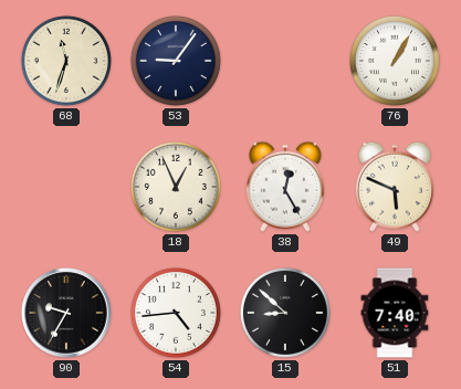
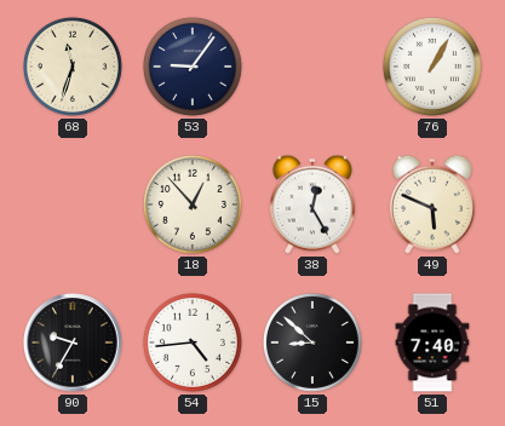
18: 12:56 -> 12:53 (193, 205)
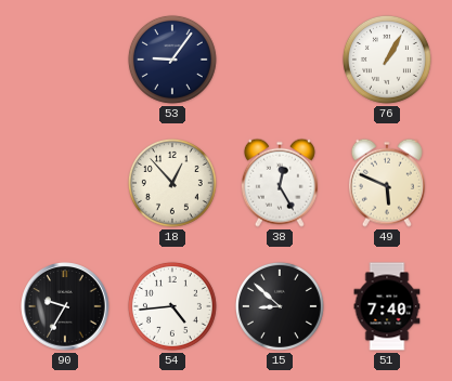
68: 11:33 -> none (73, 67)
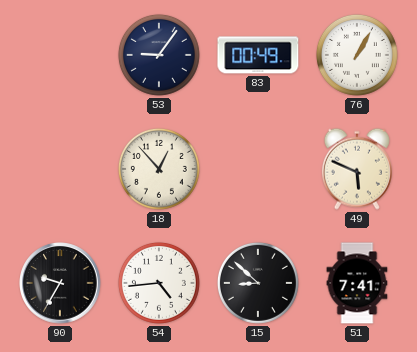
83: none -> 00:49 (258, 55)
38: 12:25 -> none (280, 183)
51: 7:40 -> 7:41 (357, 283)
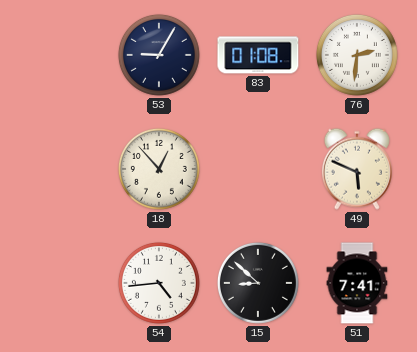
53: 9:06 -> 9:05 (159, 55)
83: 00:49 -> 01:08 (258, 55)
76: 1:05 -> 2:31 (357, 55)
90: 9:35 -> none (60, 283)
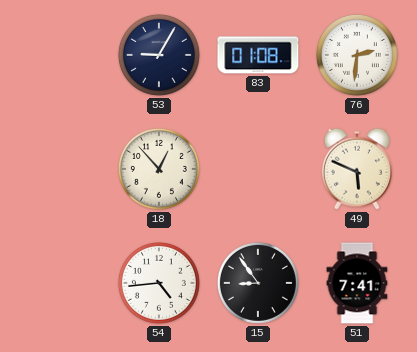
15: 8:52 -> 8:54 (258, 283)
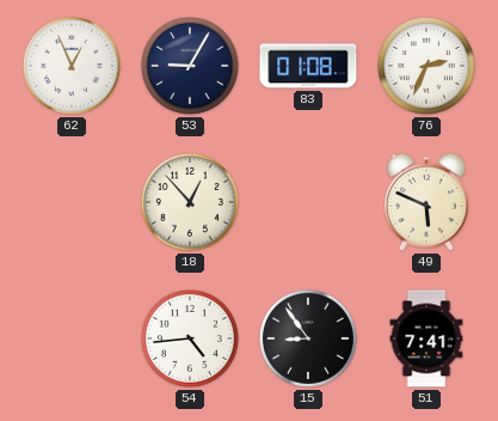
62: none -> 12:56 (72, 66)
76: 2:31 -> 2:34 (426, 66)
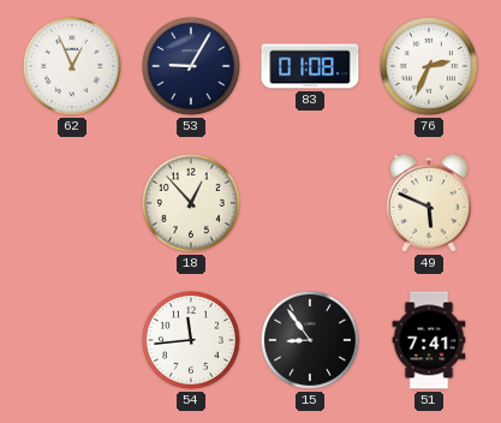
54: 4:44 -> 11:44 (191, 340)
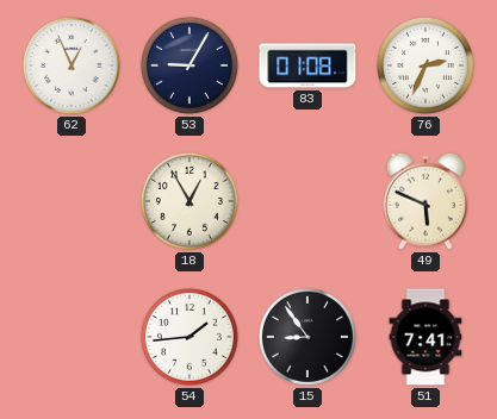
18: 12:53 -> 12:55 (190, 201)
54: 11:44 -> 1:44 (190, 337)
